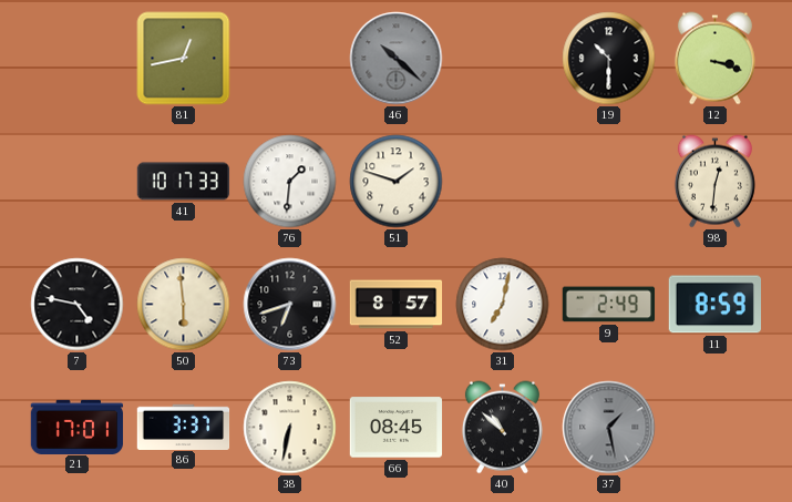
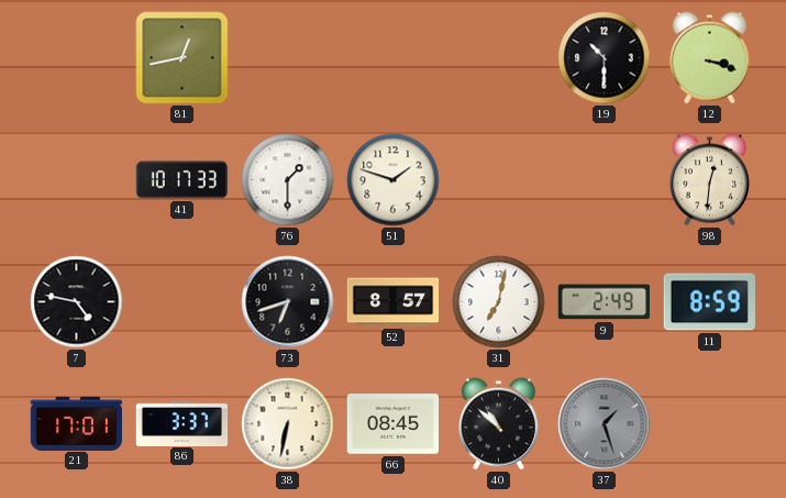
46: 10:22 -> none (397, 59)
76: 1:31 -> 1:30 (288, 180)
50: 5:59 -> none (184, 305)
37: 1:28 -> 1:27 (605, 424)
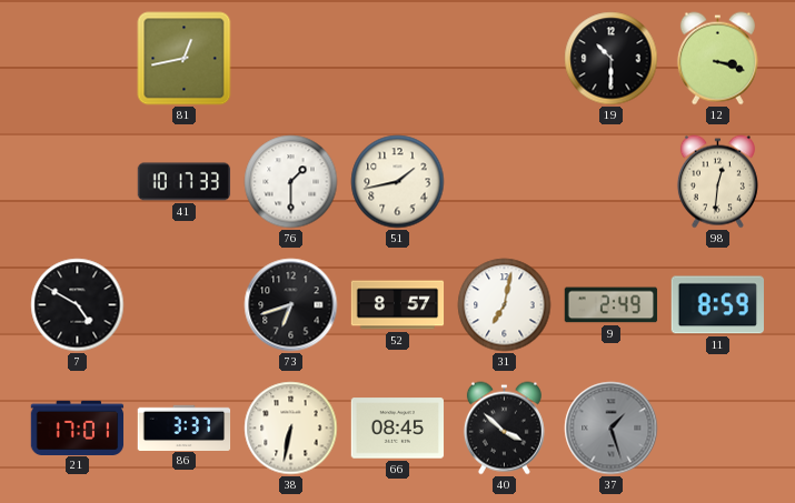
51: 1:48 -> 1:43 (398, 182)
7: 4:47 -> 4:50 (78, 305)
40: 10:52 -> 3:52 (504, 429)
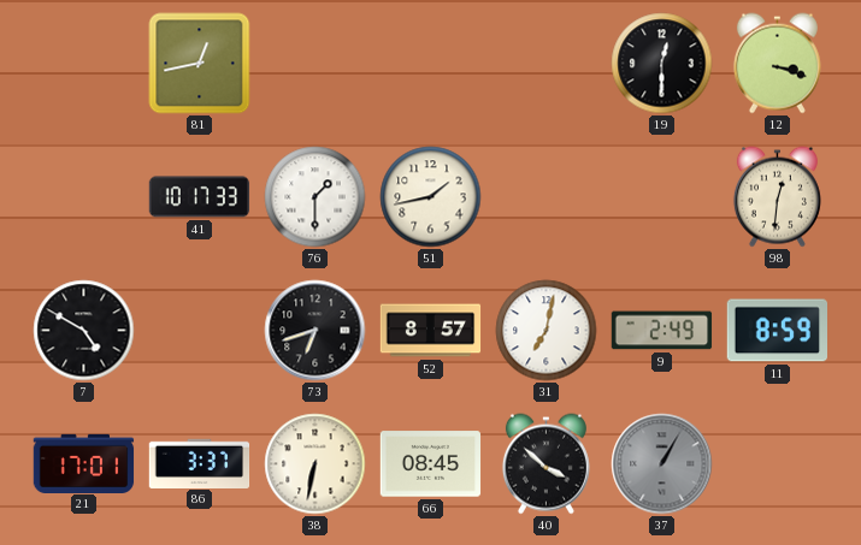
19: 10:30 -> 12:30 (662, 64)
37: 1:27 -> 1:05 (662, 464)
